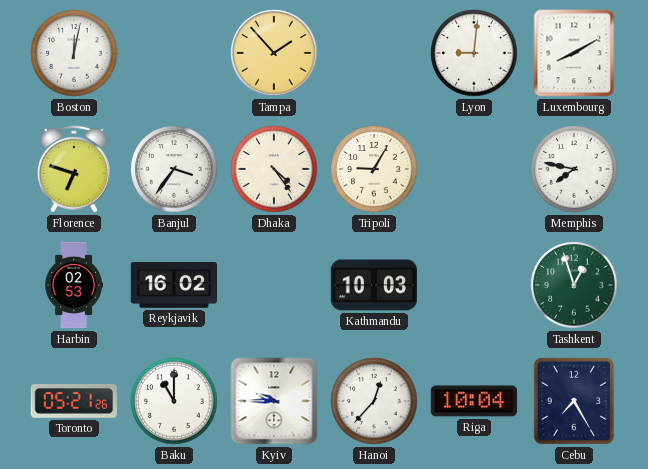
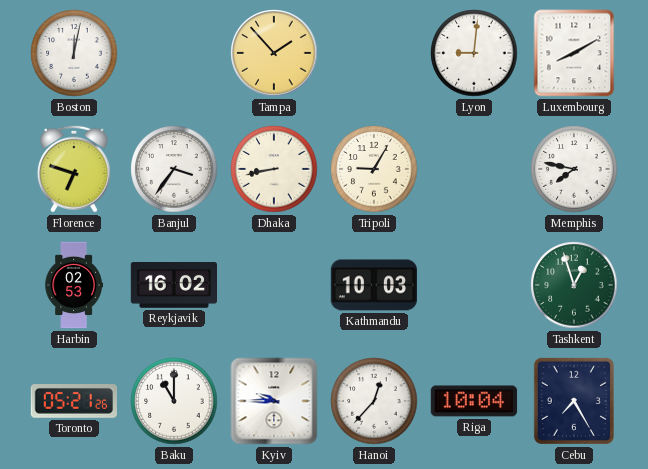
Dhaka: 4:24 -> 8:43 (274, 169)
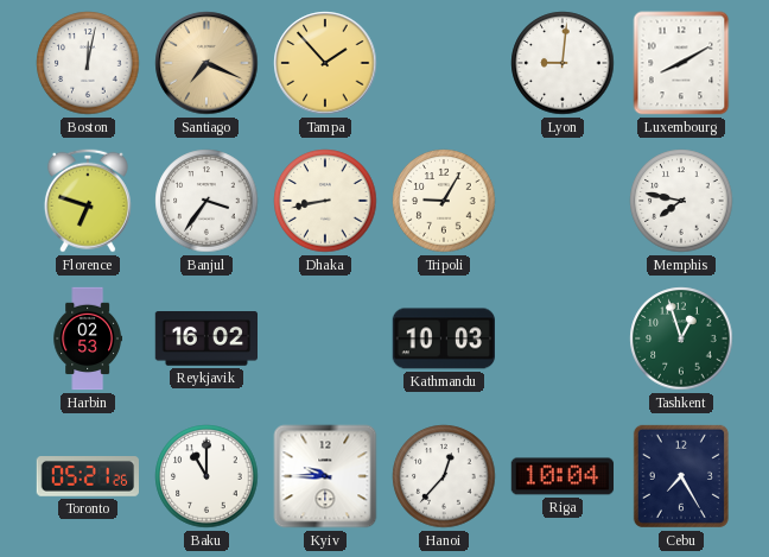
Santiago: none -> 7:19 (206, 63)
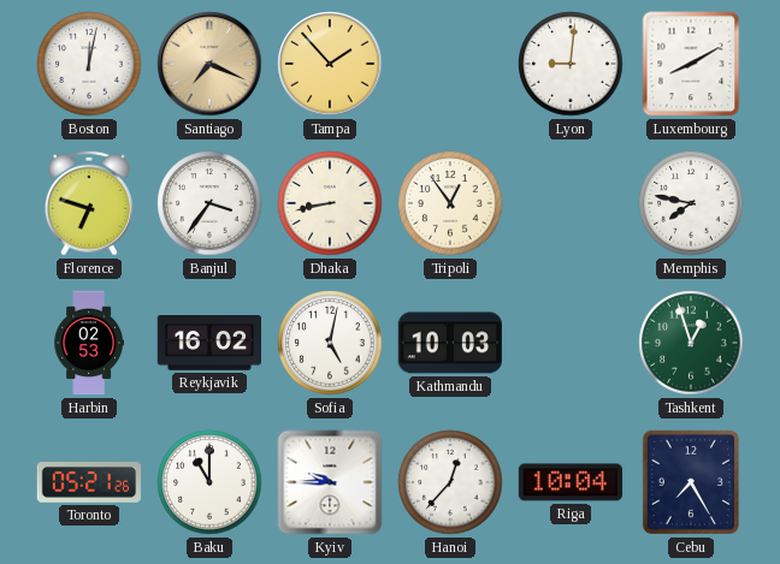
Tripoli: 9:05 -> 12:54 (450, 203)
Sofia: none -> 5:02 (330, 343)
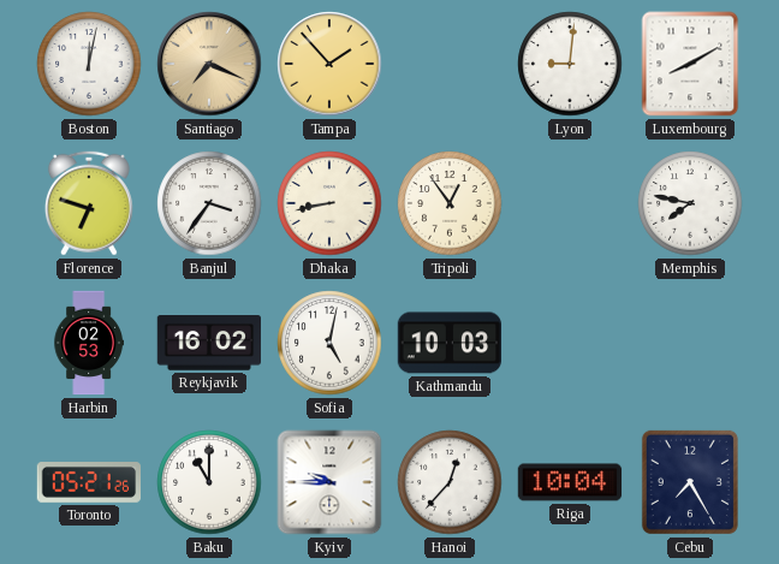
Tashkent: 12:57 -> none (691, 343)
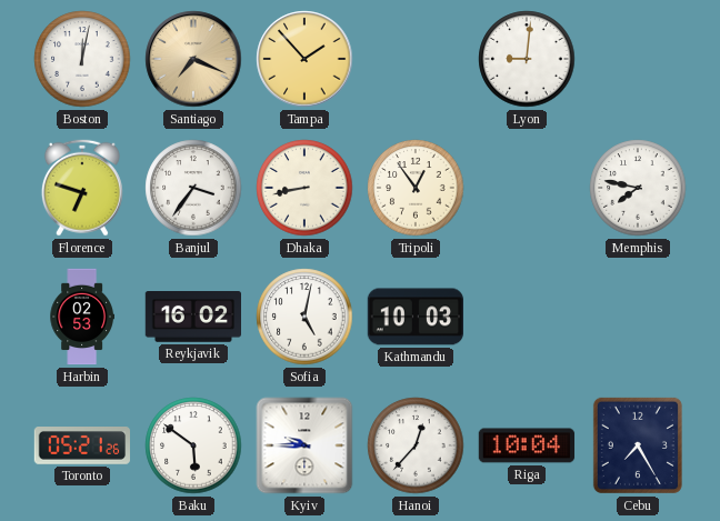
Luxembourg: 8:10 -> none (690, 64)
Baku: 11:00 -> 5:51 (193, 445)
